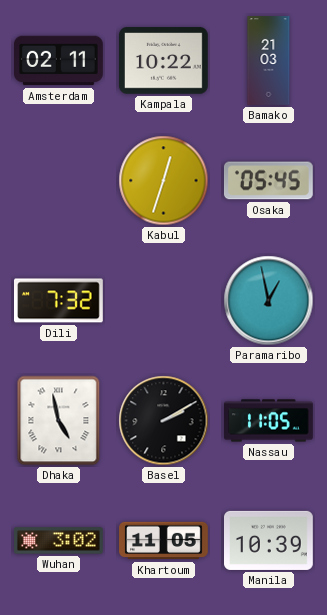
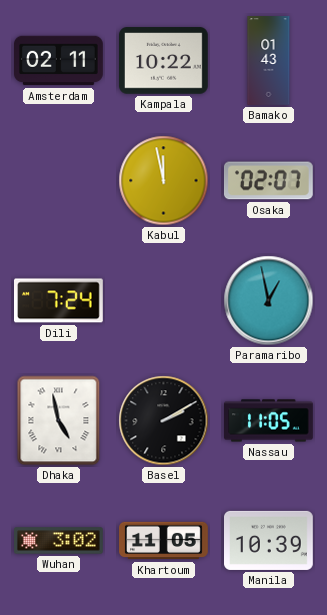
Bamako: 21:03 -> 01:43 (269, 61)
Kabul: 12:33 -> 11:58 (164, 181)
Osaka: 05:45 -> 02:07 (268, 181)
Dili: 7:32 -> 7:24 (59, 301)
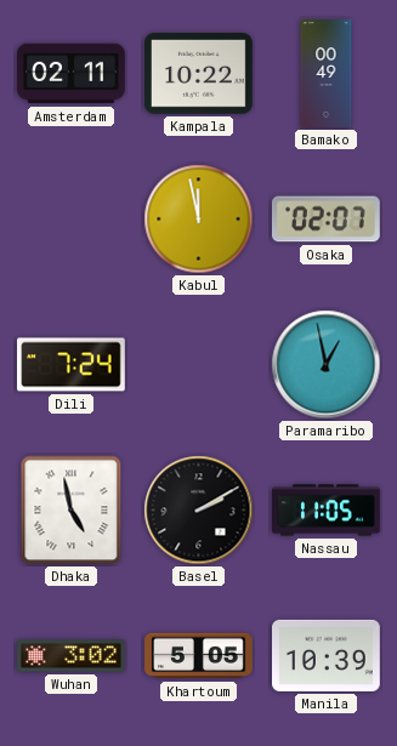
Bamako: 01:43 -> 00:49 (327, 74)
Khartoum: 11:05 -> 5:05 (199, 656)
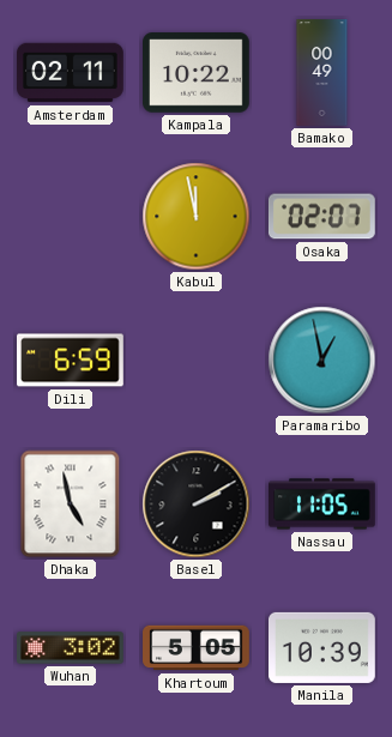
Dili: 7:24 -> 6:59 (71, 361)
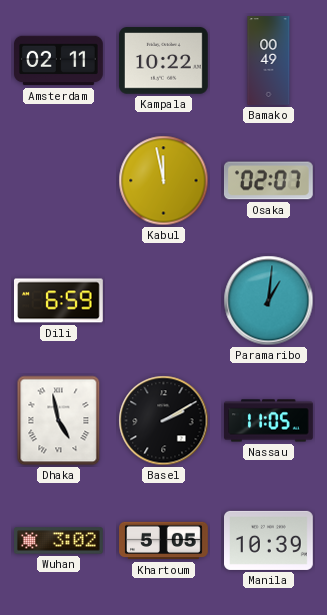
Paramaribo: 12:58 -> 1:01 (269, 301)
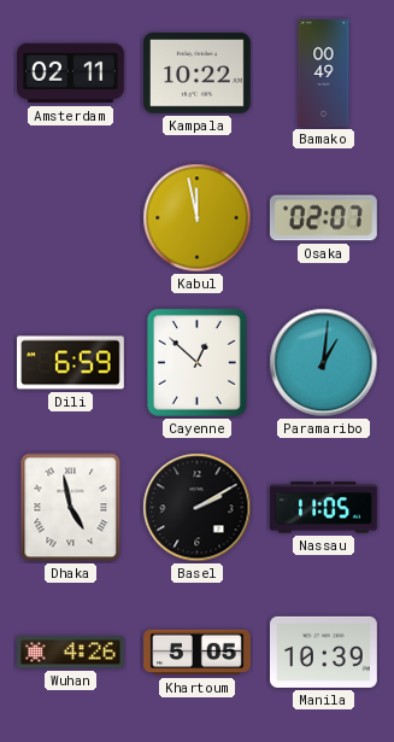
Cayenne: none -> 12:52 (196, 363)
Wuhan: 3:02 -> 4:26 (71, 653)
